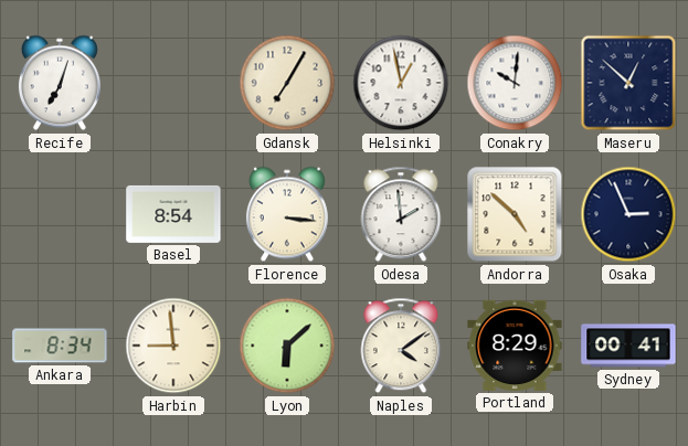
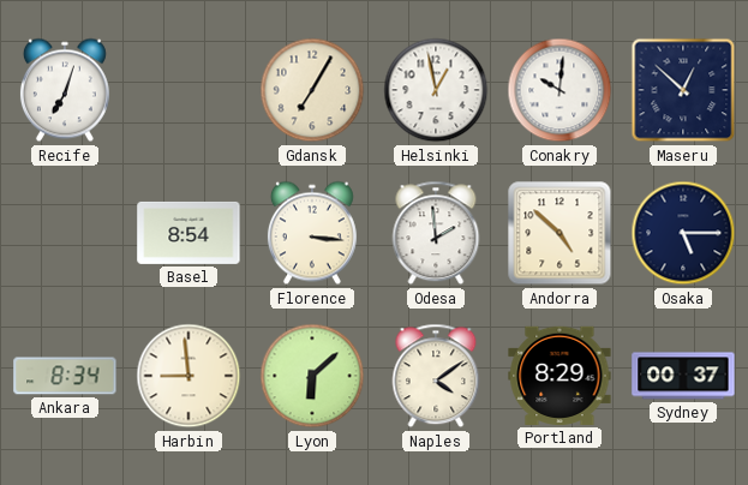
Osaka: 2:56 -> 5:15 (683, 233)
Sydney: 00:41 -> 00:37 (683, 376)
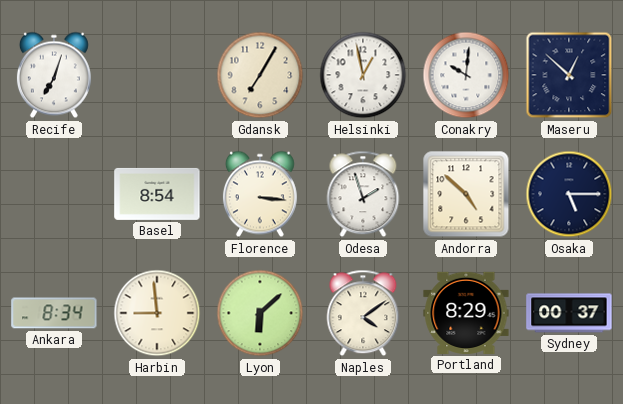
Odesa: 1:59 -> 1:57 (363, 194)
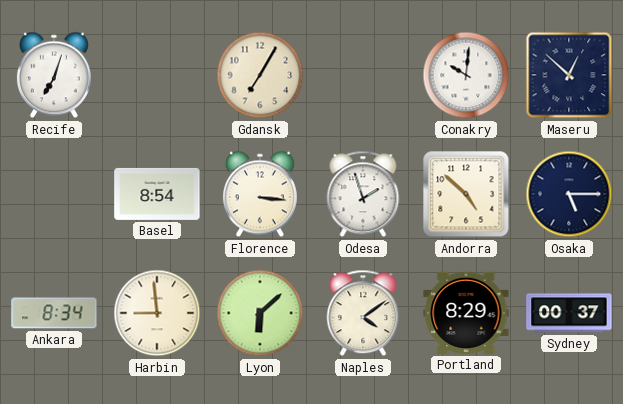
Helsinki: 12:58 -> none (363, 75)
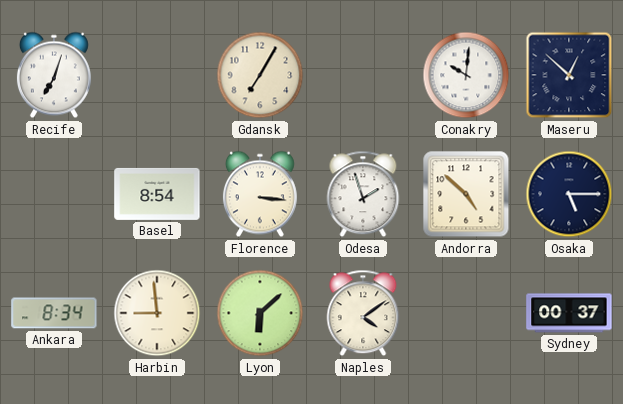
Portland: 8:29 -> none (466, 313)
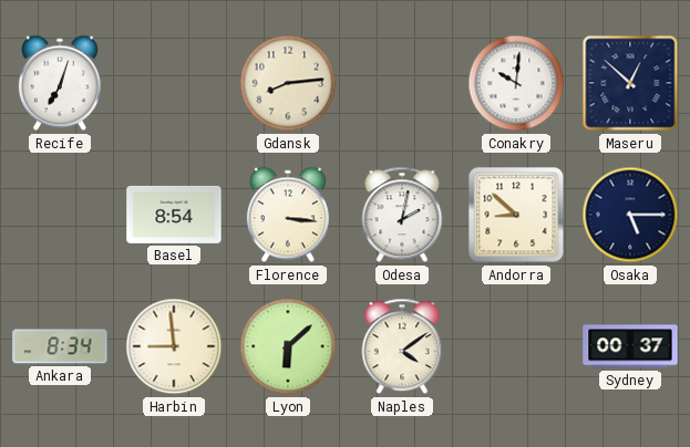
Gdansk: 7:05 -> 8:14 (288, 83)
Odesa: 1:57 -> 2:02 (402, 215)
Andorra: 4:52 -> 8:52 (516, 215)
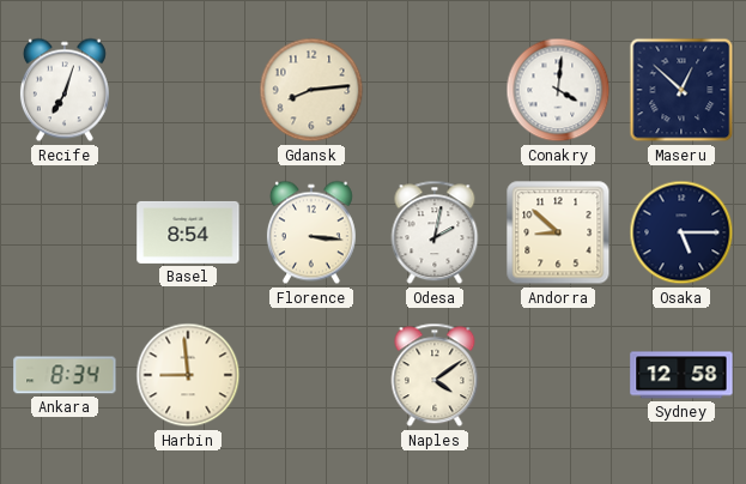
Conakry: 10:01 -> 4:01 (558, 90)
Lyon: 6:08 -> none (288, 346)
Sydney: 00:37 -> 12:58 (681, 375)
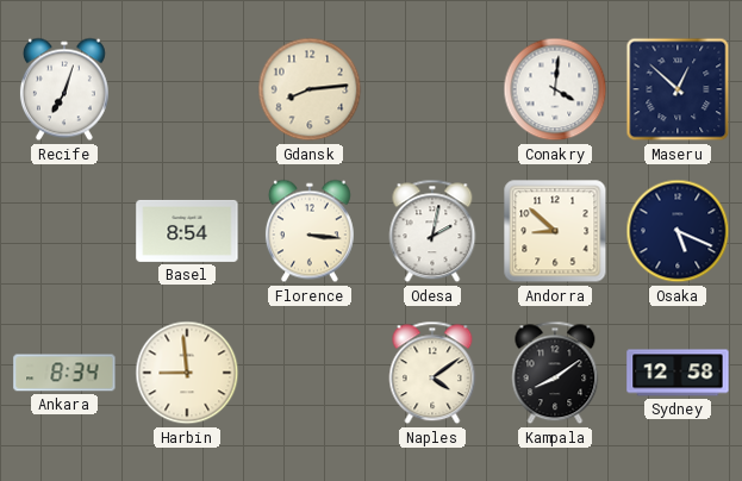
Osaka: 5:15 -> 5:19 (678, 231)
Kampala: none -> 8:09 (555, 373)
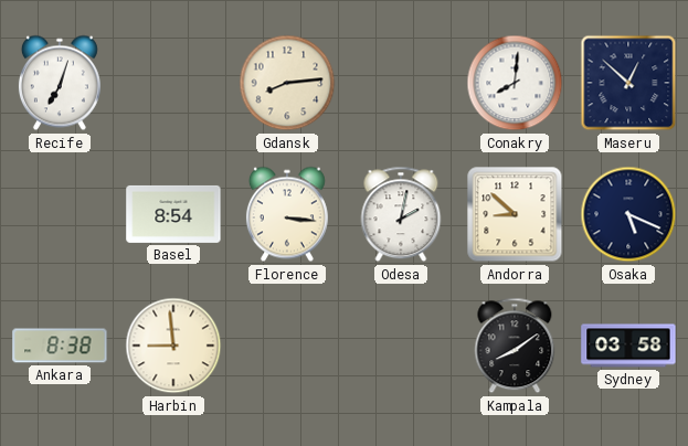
Conakry: 4:01 -> 8:01 (515, 83)
Ankara: 8:34 -> 8:38 (60, 346)
Naples: 4:09 -> none (432, 373)
Sydney: 12:58 -> 03:58 (628, 346)
